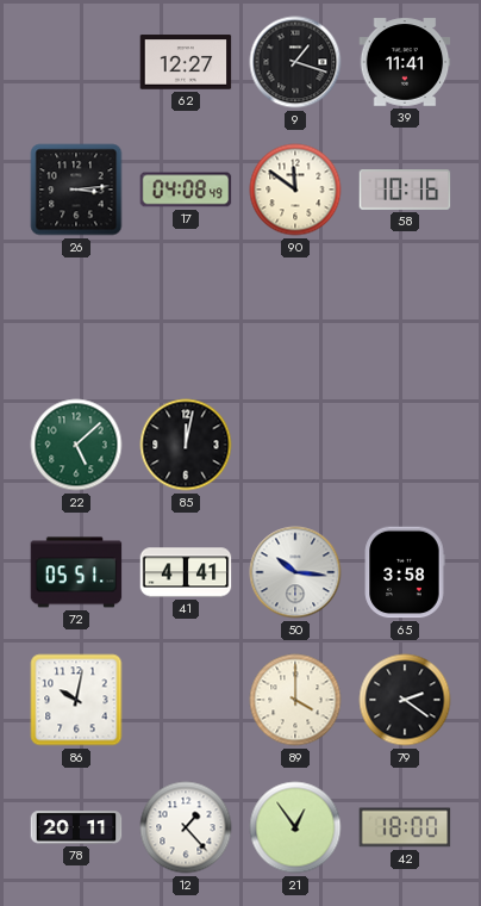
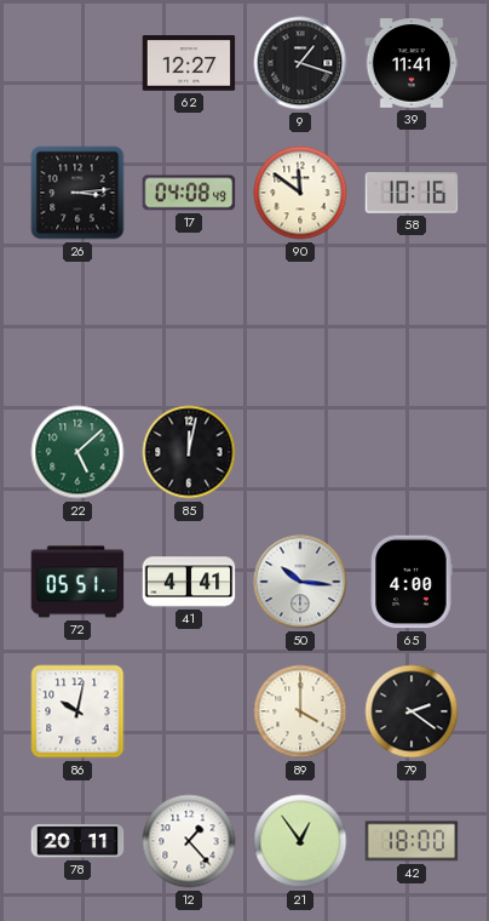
65: 3:58 -> 4:00 (412, 582)
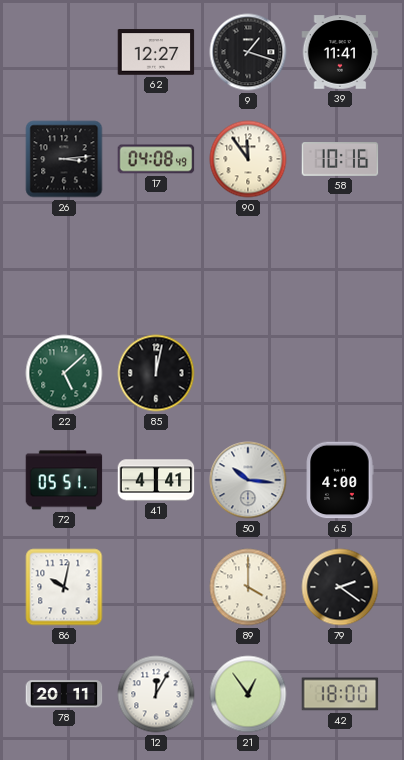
90: 11:51 -> 11:54 (248, 159)
12: 1:23 -> 12:05 (156, 694)
